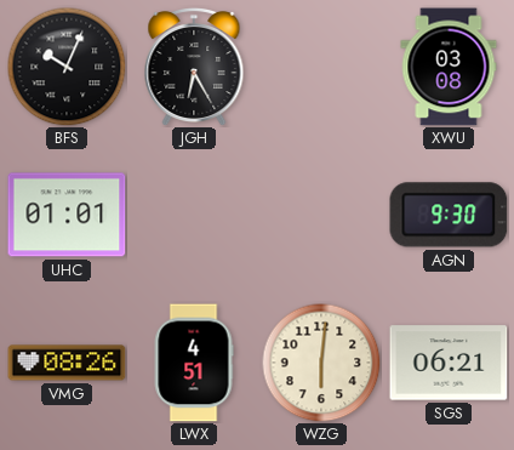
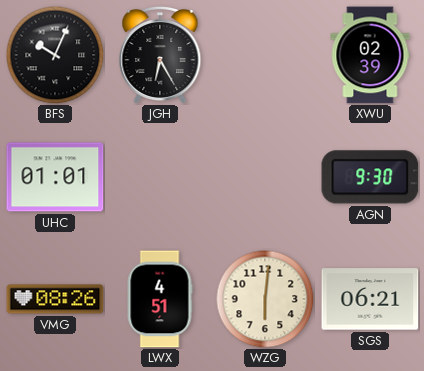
XWU: 03:08 -> 02:39 (370, 55)
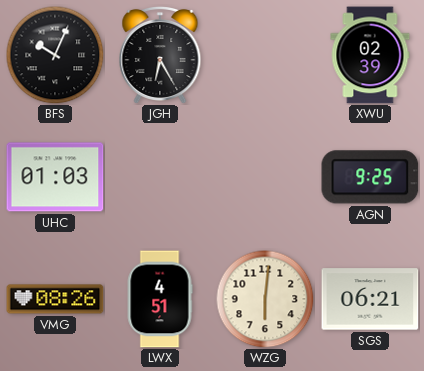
UHC: 01:01 -> 01:03 (55, 177)
AGN: 9:30 -> 9:25 (370, 177)
